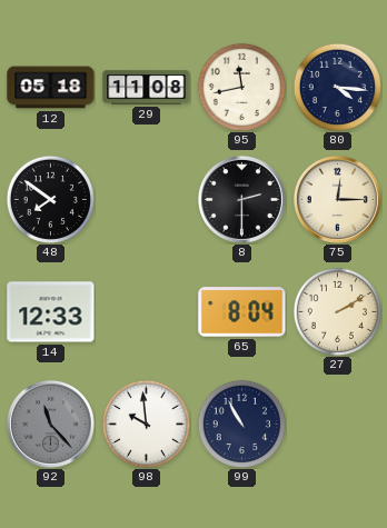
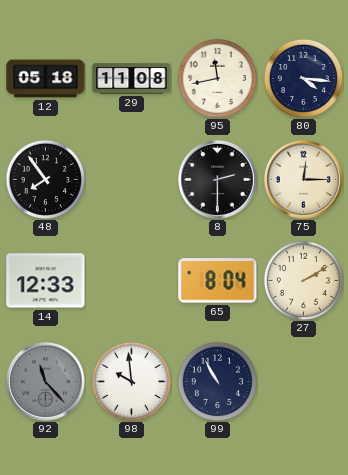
48: 7:51 -> 7:54 (45, 179)
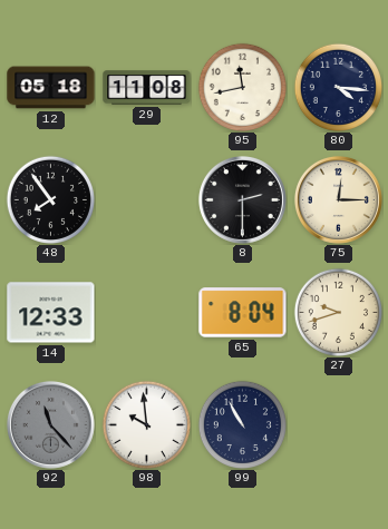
27: 2:10 -> 9:42 (338, 312)
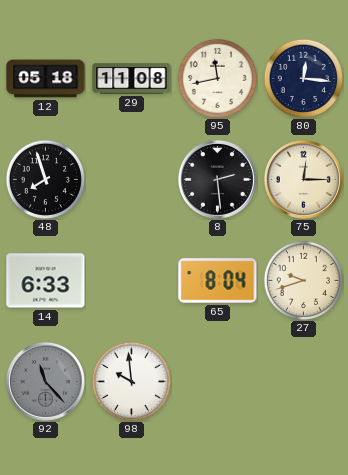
80: 4:16 -> 12:16 (303, 78)
48: 7:54 -> 7:57 (45, 179)
8: 2:30 -> 2:29 (217, 179)
14: 12:33 -> 6:33 (46, 281)
99: 10:55 -> none (242, 424)
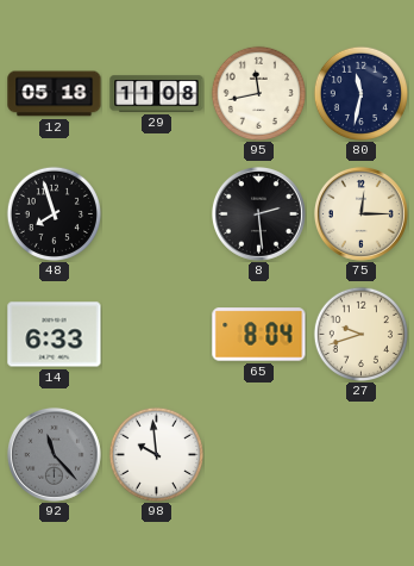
80: 12:16 -> 11:32 (360, 93)
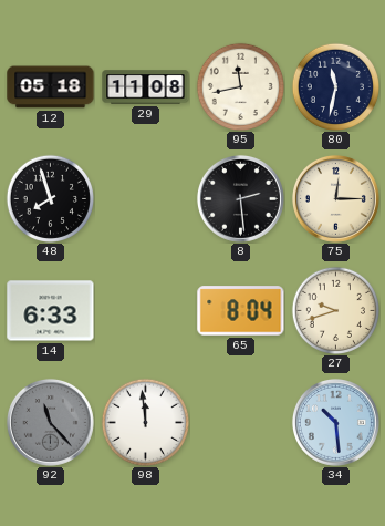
98: 9:59 -> 11:59 (145, 422)
34: none -> 10:29 (335, 422)
